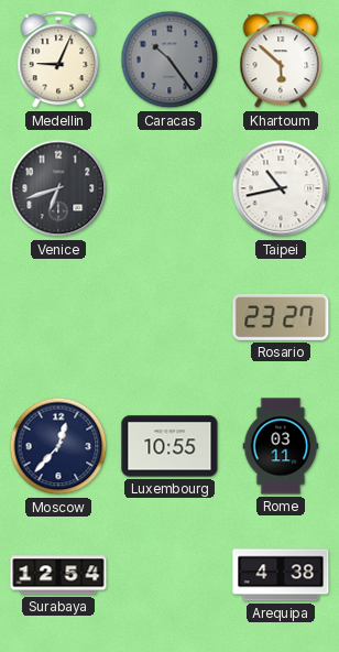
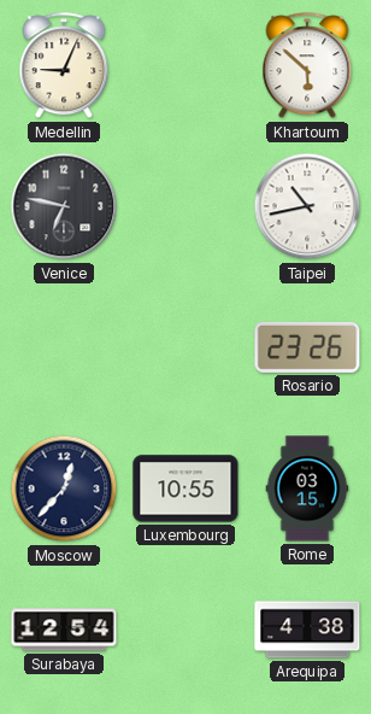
Caracas: 10:24 -> none (169, 59)
Venice: 6:42 -> 6:47 (64, 206)
Rosario: 23:27 -> 23:26 (307, 347)
Rome: 03:11 -> 03:15 (307, 488)
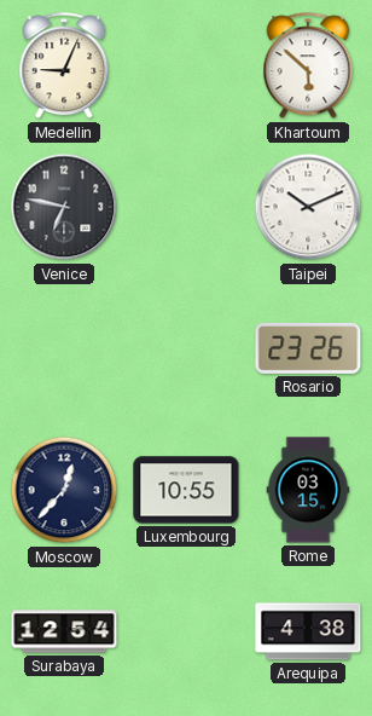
Taipei: 10:43 -> 10:11 (308, 207)
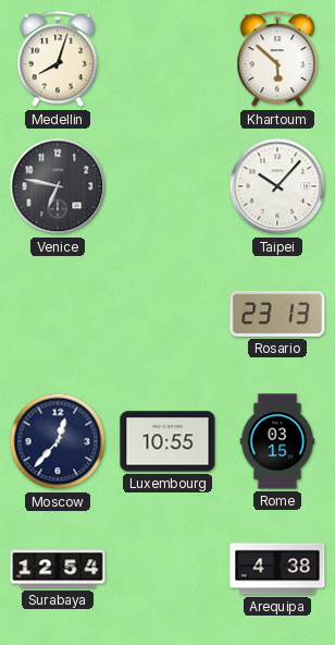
Medellin: 9:04 -> 8:03 (58, 60)
Taipei: 10:11 -> 10:07 (277, 186)
Rosario: 23:26 -> 23:13 (277, 314)
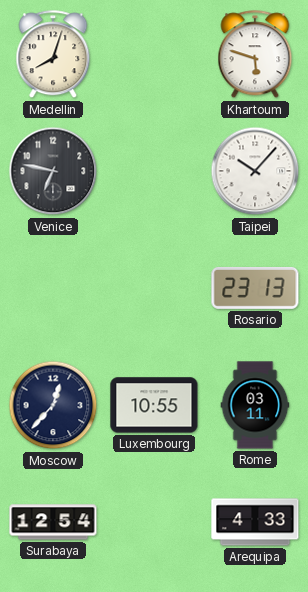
Khartoum: 5:52 -> 5:48 (255, 55)
Rome: 03:15 -> 03:11 (255, 405)
Arequipa: 4:38 -> 4:33 (255, 522)
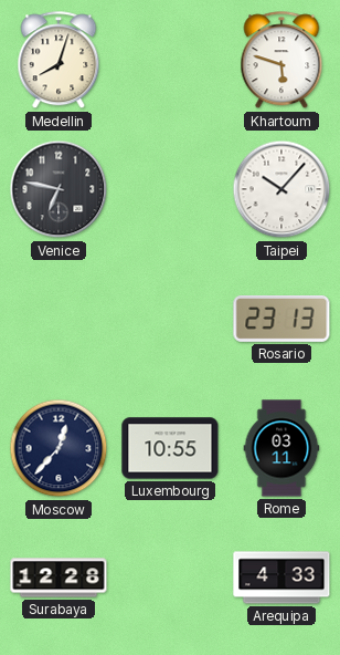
Surabaya: 12:54 -> 12:28 (59, 578)
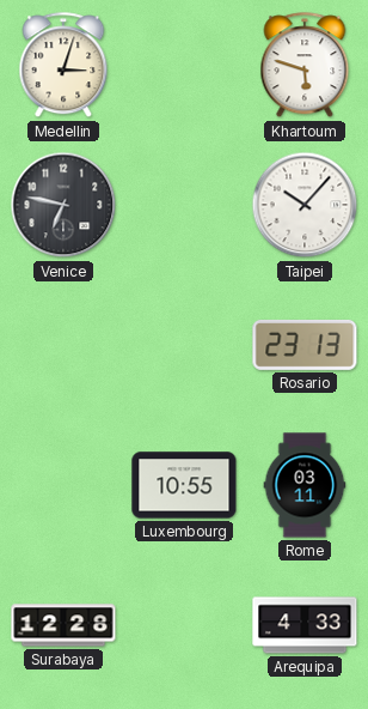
Medellin: 8:03 -> 3:03 (63, 66)
Moscow: 12:37 -> none (59, 448)
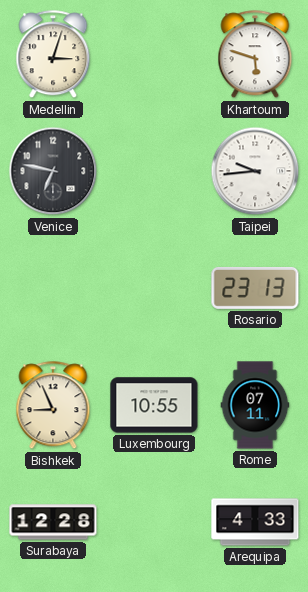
Taipei: 10:07 -> 9:44 (255, 171)
Bishkek: none -> 8:56 (53, 406)
Rome: 03:11 -> 07:11 (255, 405)
